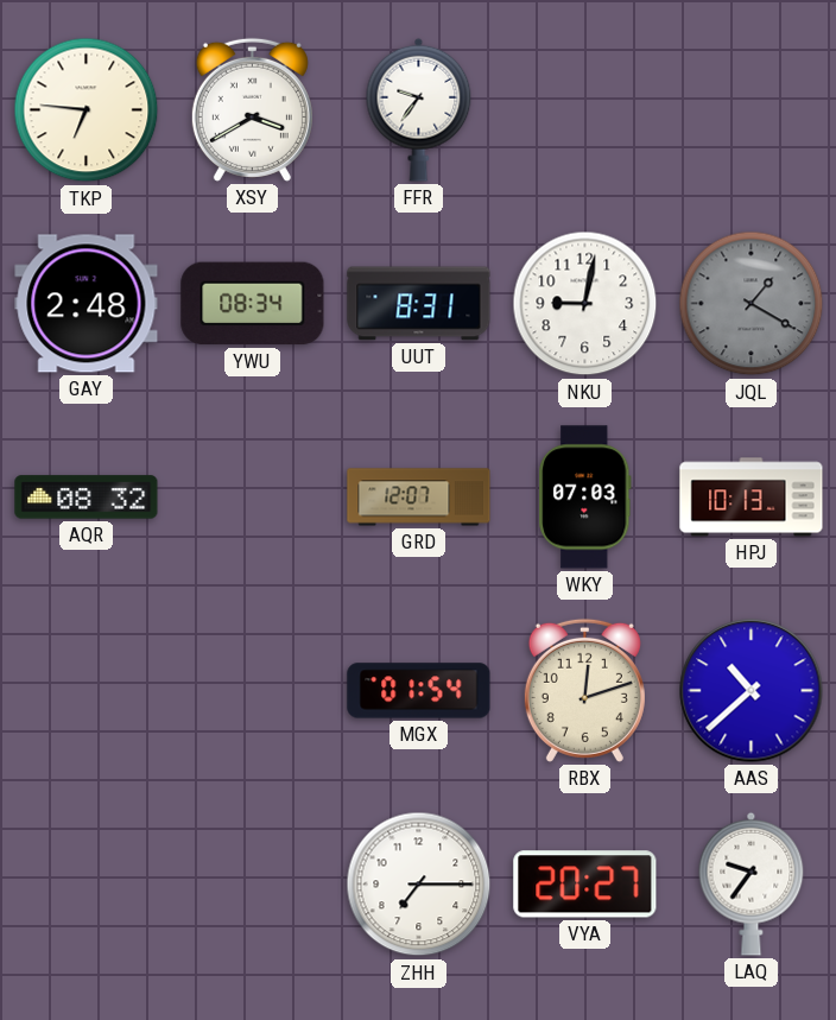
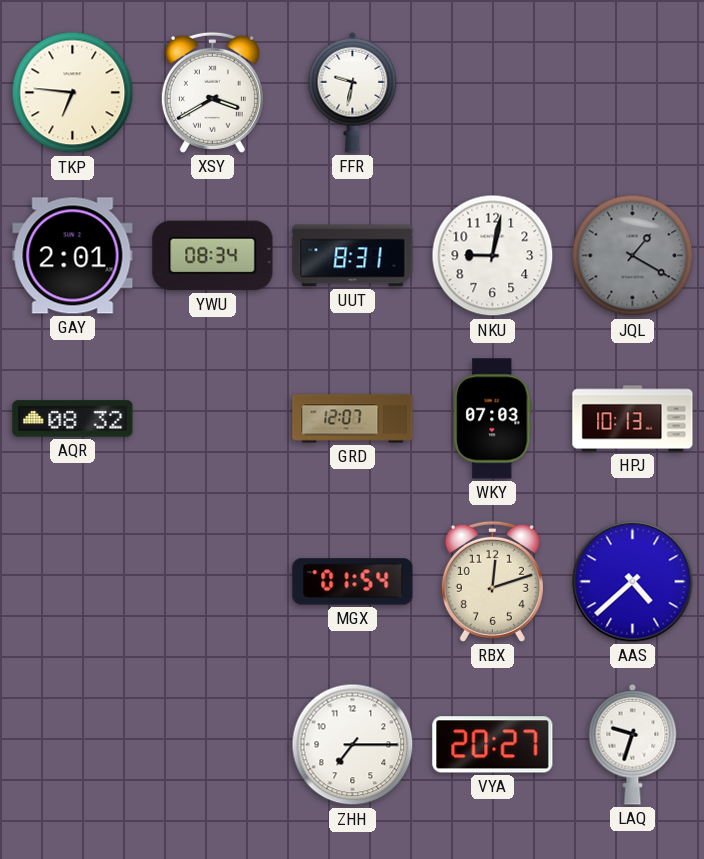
FFR: 9:36 -> 9:32 (353, 92)
GAY: 2:48 -> 2:01 (73, 256)
AAS: 10:38 -> 4:38 (633, 582)
LAQ: 9:36 -> 9:33 (633, 744)
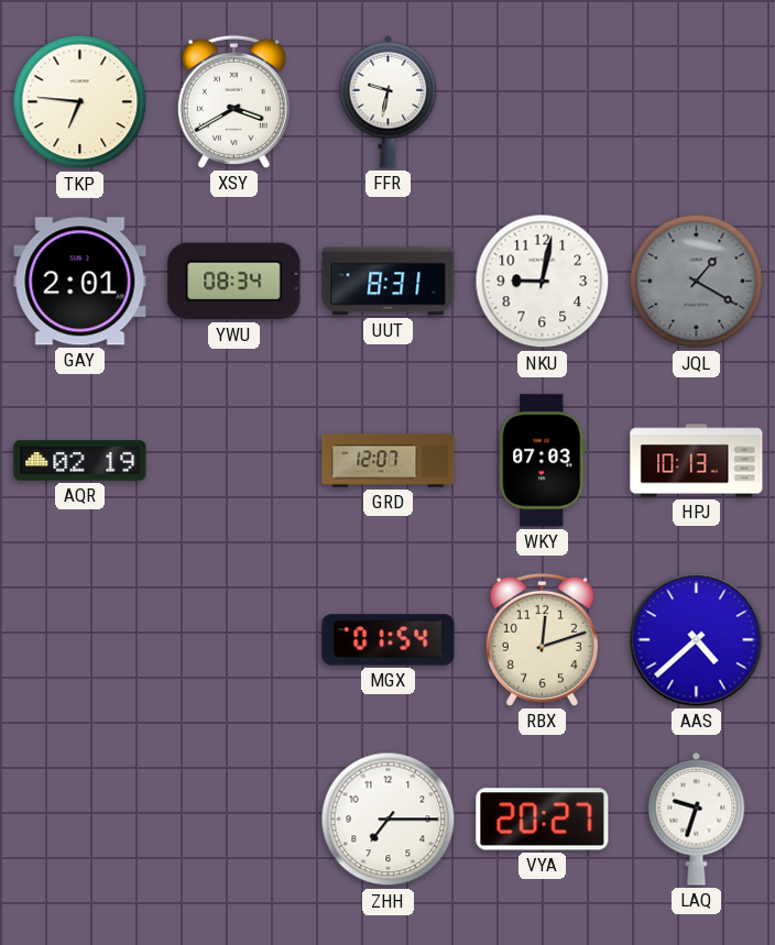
AQR: 08:32 -> 02:19 (80, 461)
